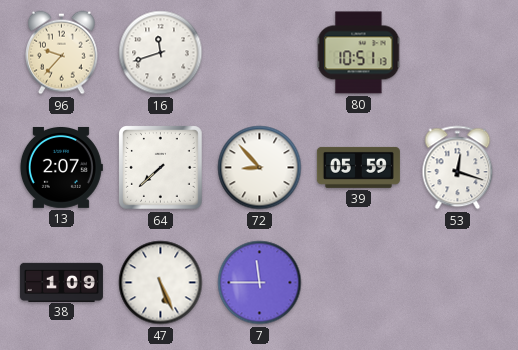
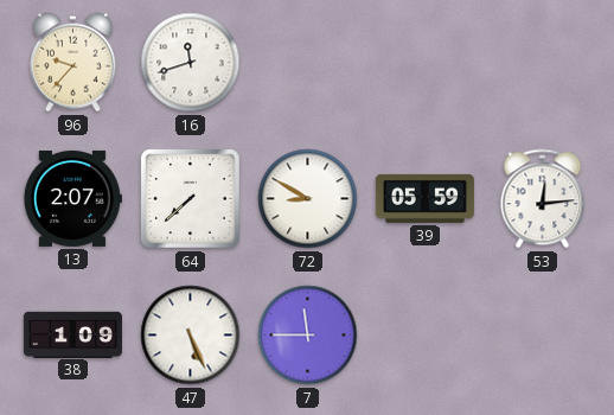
80: 10:51 -> none (359, 53)
72: 8:53 -> 8:50 (308, 199)
53: 12:18 -> 12:14 (543, 199)
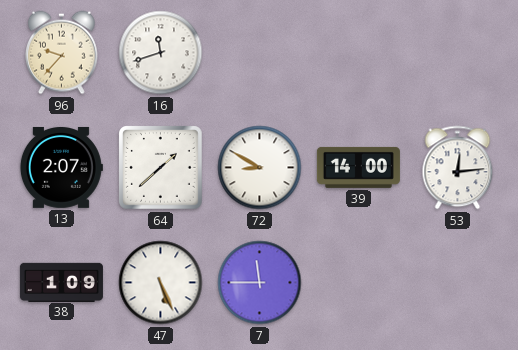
64: 7:38 -> 1:38 (161, 168)
39: 05:59 -> 14:00 (358, 167)
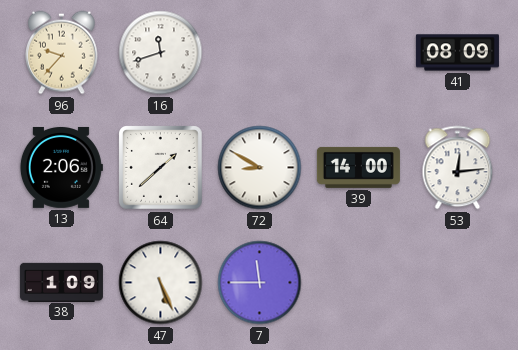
41: none -> 08:09 (457, 53)
13: 2:07 -> 2:06 (61, 167)
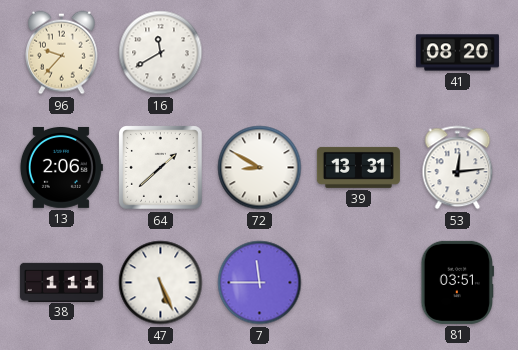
16: 11:42 -> 11:40 (161, 53)
41: 08:09 -> 08:20 (457, 53)
39: 14:00 -> 13:31 (358, 167)
38: 1:09 -> 1:11 (61, 282)
81: none -> 03:51 (457, 282)
